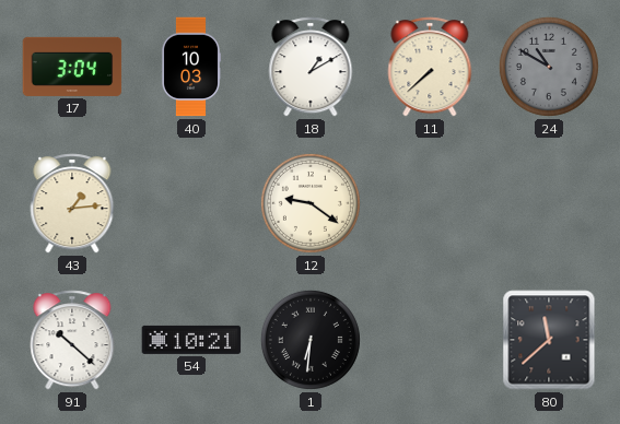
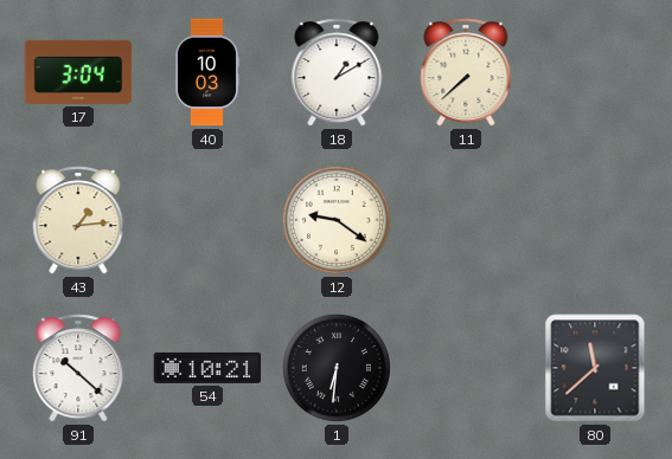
24: 10:50 -> none (549, 67)
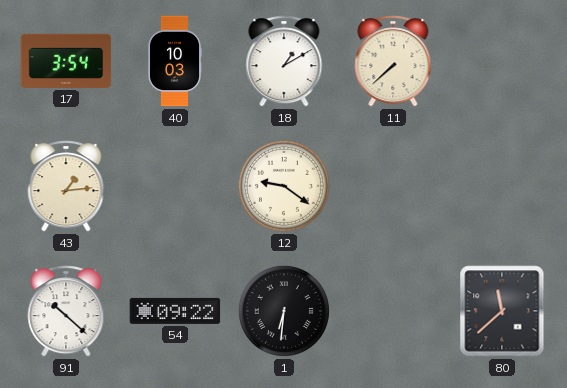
17: 3:04 -> 3:54 (66, 61)
54: 10:21 -> 09:22 (175, 311)
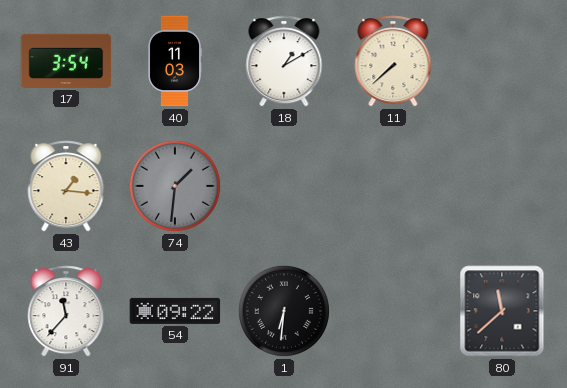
40: 10:03 -> 11:03 (174, 61)
43: 1:14 -> 1:16 (66, 186)
74: none -> 1:31 (175, 186)
12: 9:21 -> none (284, 186)
91: 10:22 -> 11:37 (66, 311)
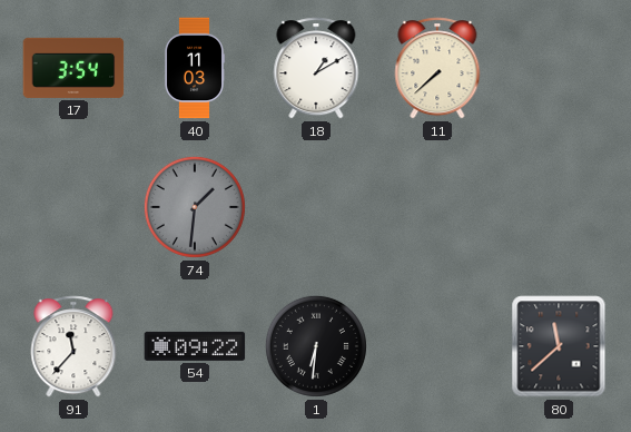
43: 1:16 -> none (66, 186)
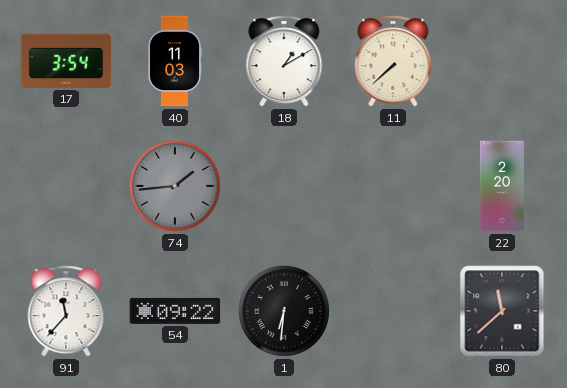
74: 1:31 -> 1:44 (175, 186)
22: none -> 2:20 (502, 186)
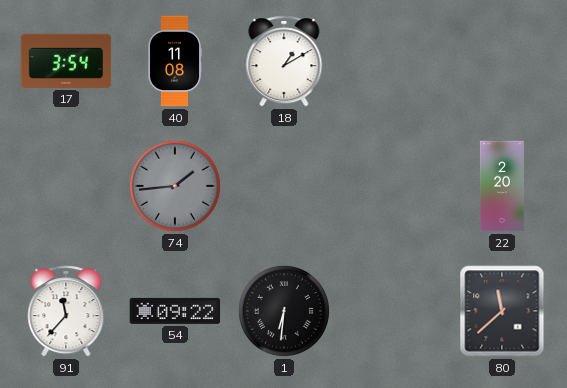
40: 11:03 -> 11:08 (174, 61)
11: 7:38 -> none (393, 61)
